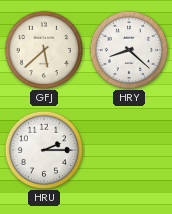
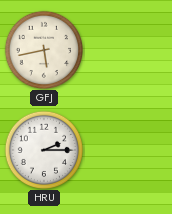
GFJ: 5:38 -> 5:43 (43, 49)
HRY: 8:22 -> none (128, 49)
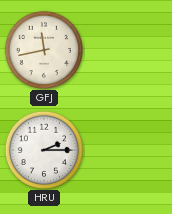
GFJ: 5:43 -> 11:43 (43, 49)
